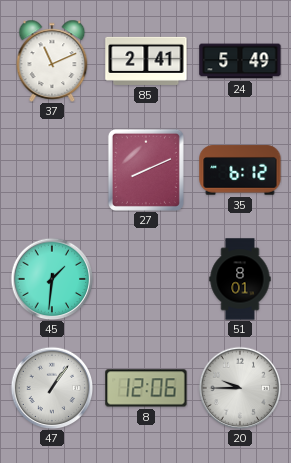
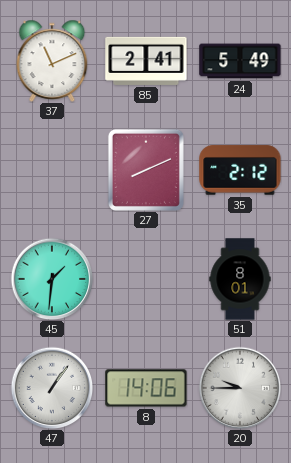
35: 6:12 -> 2:12 (240, 170)
8: 12:06 -> 14:06 (146, 388)
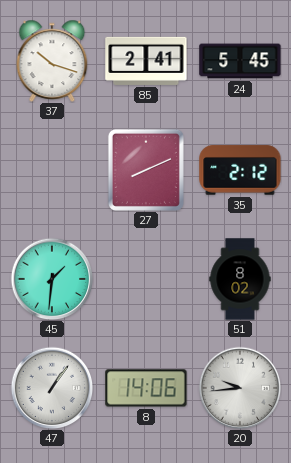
37: 11:11 -> 10:18 (52, 60)
24: 5:49 -> 5:45 (240, 61)
51: 8:01 -> 8:02 (240, 279)
20: 9:45 -> 9:44 (240, 388)
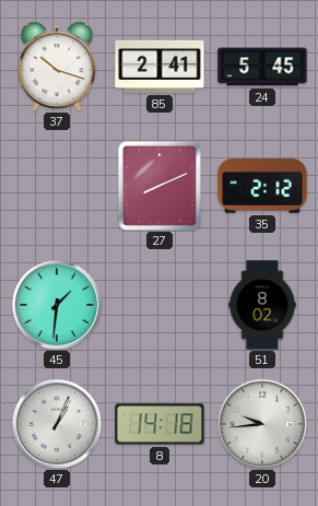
47: 1:06 -> 1:04 (57, 424)
8: 14:06 -> 14:18 (160, 424)
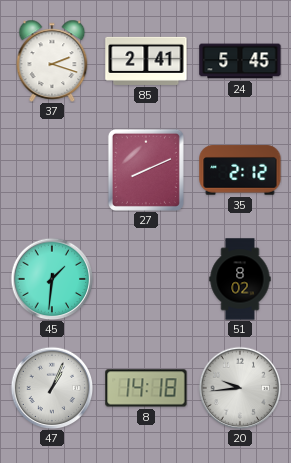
37: 10:18 -> 2:18 (52, 60)
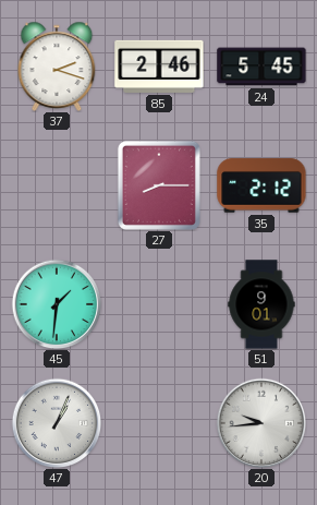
85: 2:41 -> 2:46 (159, 67)
27: 8:11 -> 8:15 (159, 185)
51: 8:02 -> 9:01 (261, 304)
8: 14:18 -> none (146, 388)
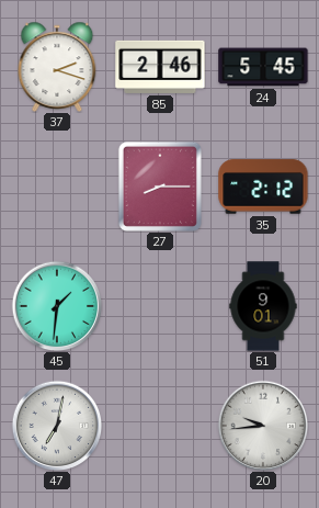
47: 1:04 -> 7:02 (57, 426)
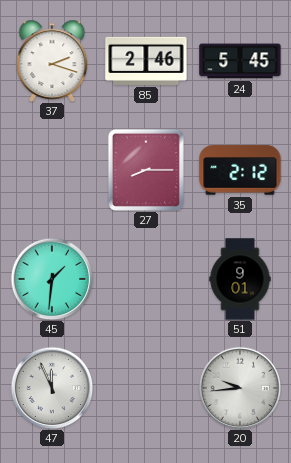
47: 7:02 -> 11:56 (52, 388)
